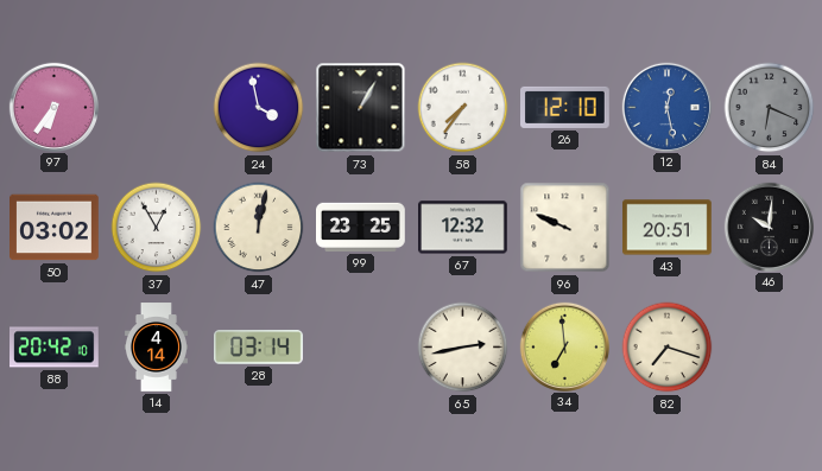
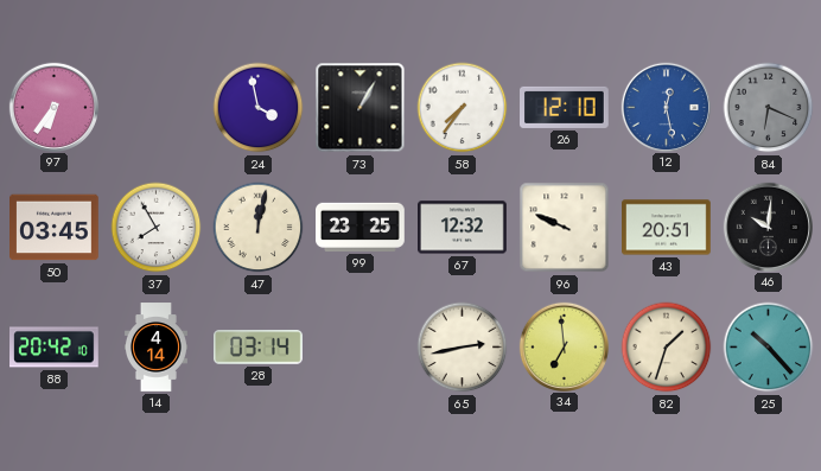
50: 03:02 -> 03:45 (55, 228)
37: 12:55 -> 7:55 (157, 228)
82: 7:18 -> 1:33 (667, 348)
25: none -> 10:23 (769, 348)
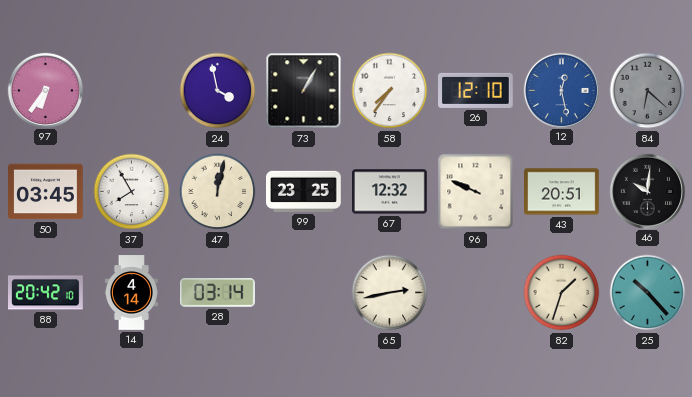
84: 6:19 -> 6:22 (648, 91)
34: 6:59 -> none (564, 346)
